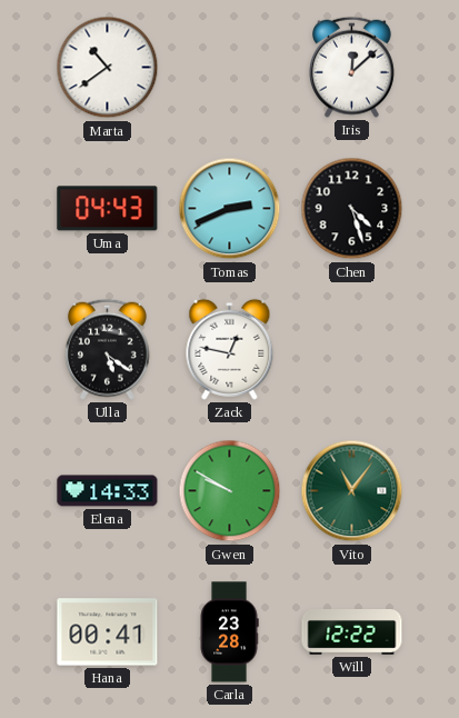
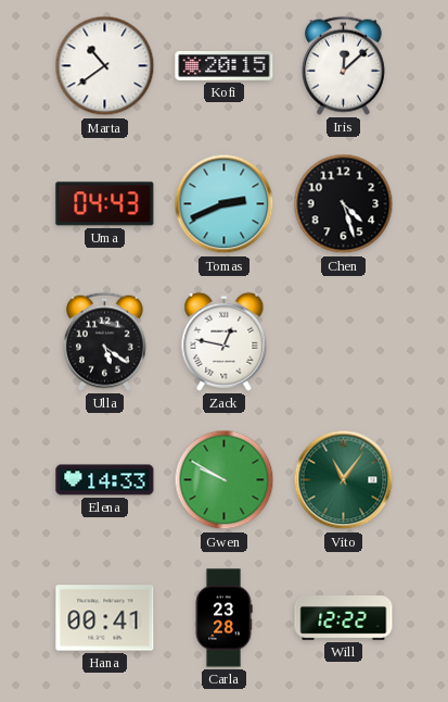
Kofi: none -> 20:15 (225, 66)
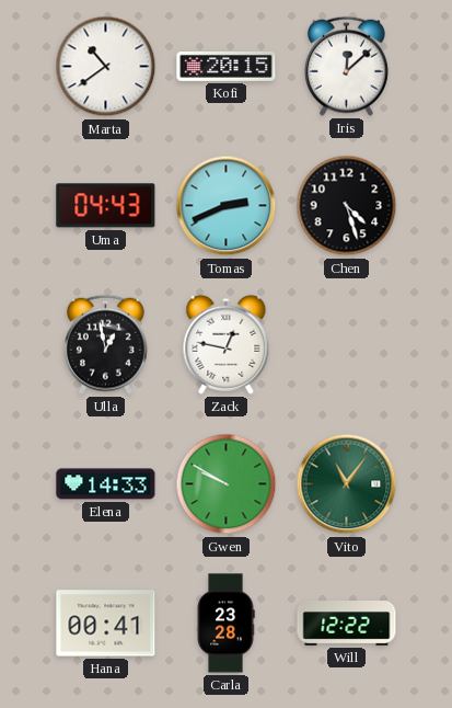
Ulla: 5:21 -> 12:58 (105, 344)
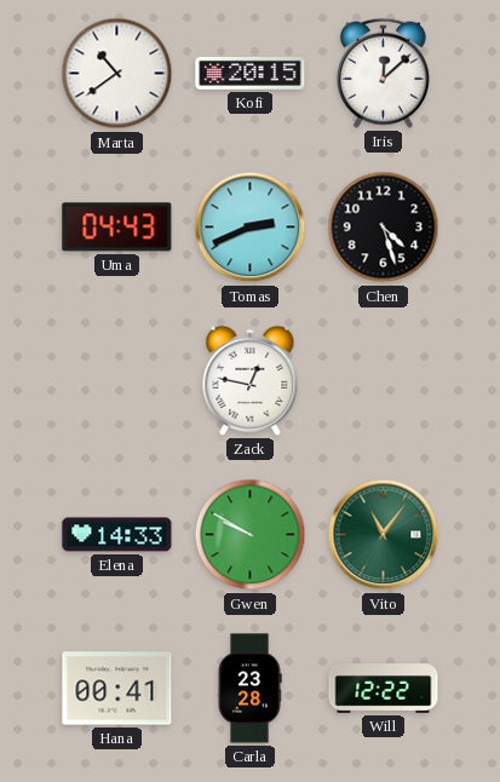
Ulla: 12:58 -> none (105, 344)
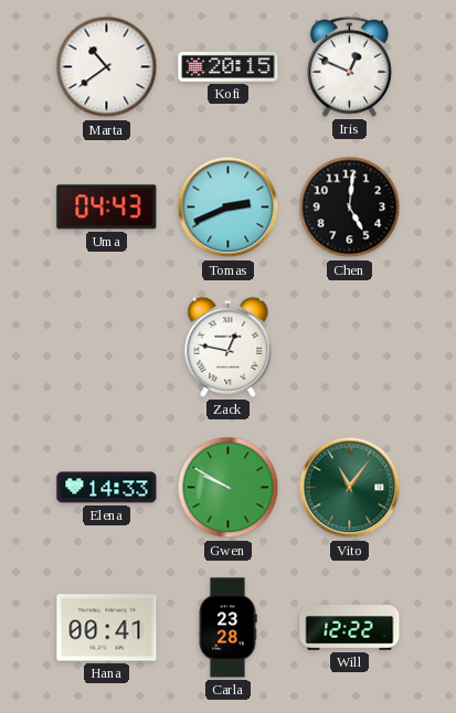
Iris: 12:08 -> 12:49 (349, 66)
Chen: 4:27 -> 5:01 (350, 207)
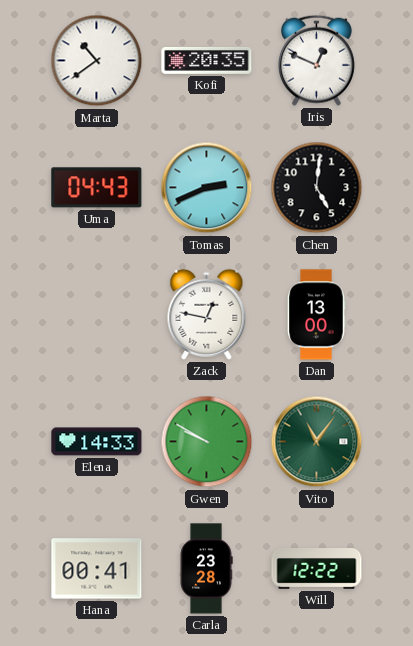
Kofi: 20:15 -> 20:35 (207, 61)
Dan: none -> 13:00 (316, 315)
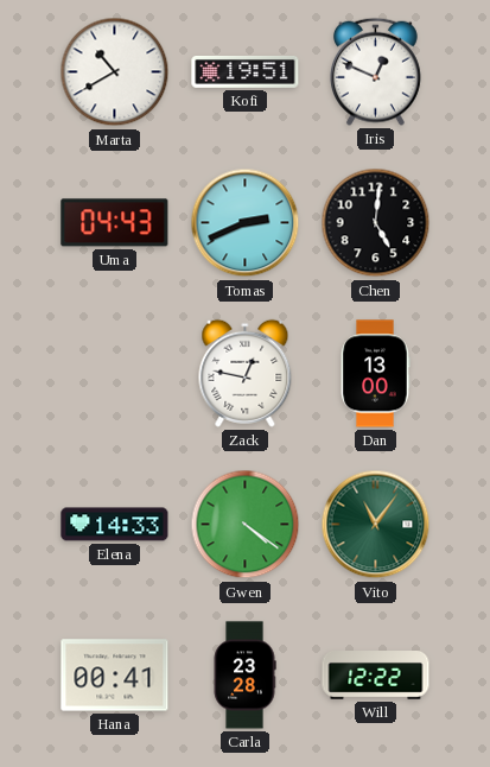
Marta: 10:39 -> 10:40 (115, 72)
Kofi: 20:35 -> 19:51 (246, 72)
Gwen: 9:50 -> 4:21 (246, 525)
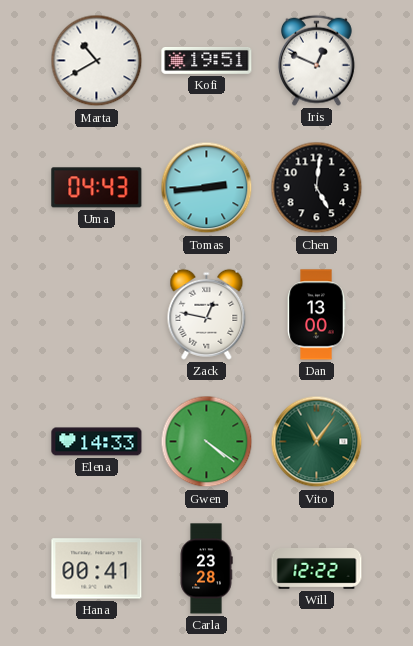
Tomas: 2:41 -> 2:44 (207, 188)
